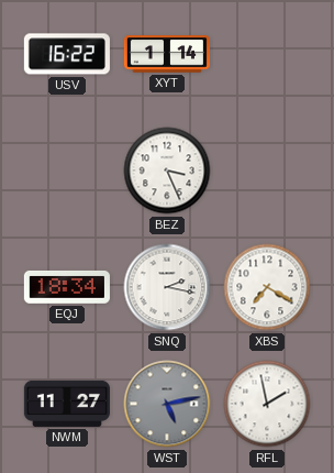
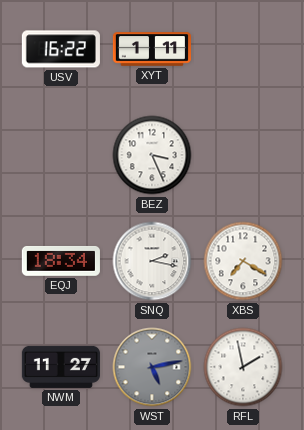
XYT: 1:14 -> 1:11 (152, 49)
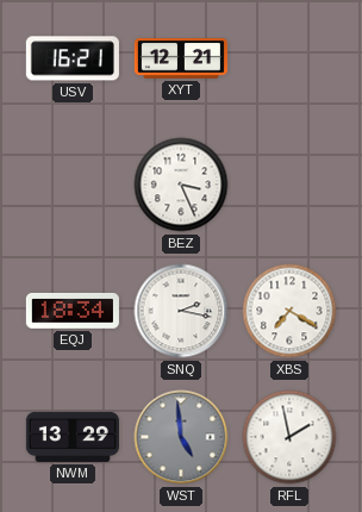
USV: 16:22 -> 16:21 (73, 58)
XYT: 1:11 -> 12:21 (181, 58)
NWM: 11:27 -> 13:29 (73, 437)
WST: 5:13 -> 4:59 (181, 437)
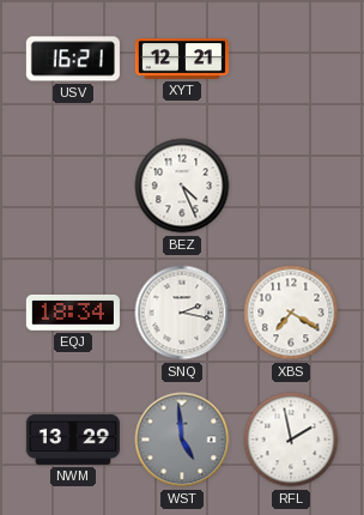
BEZ: 3:26 -> 4:26 (182, 186)
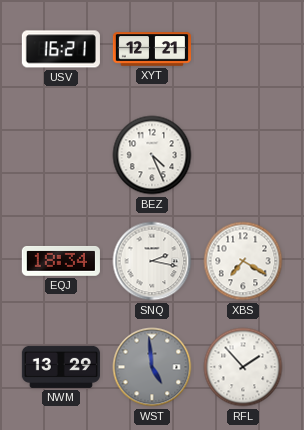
RFL: 1:58 -> 1:53 (243, 367)
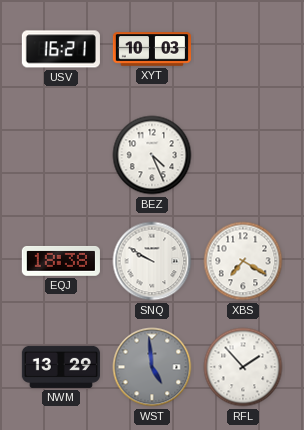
XYT: 12:21 -> 10:03 (152, 49)
EQJ: 18:34 -> 18:38 (61, 261)
SNQ: 2:17 -> 9:50 (152, 261)
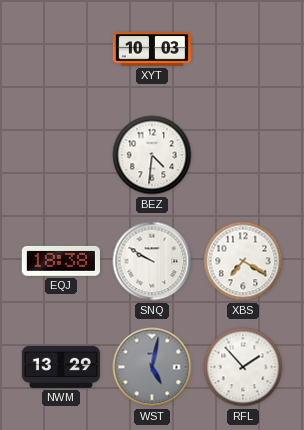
USV: 16:21 -> none (61, 49)
BEZ: 4:26 -> 4:31 (152, 155)
WST: 4:59 -> 5:02 (152, 367)
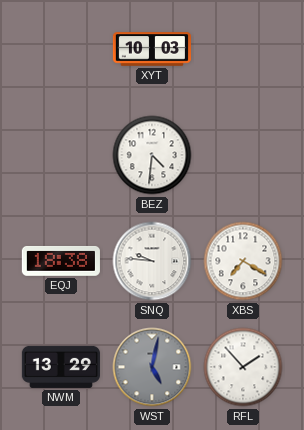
SNQ: 9:50 -> 9:46 (152, 261)
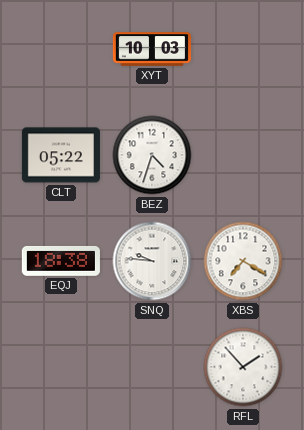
CLT: none -> 05:22 (61, 155)
BEZ: 4:31 -> 4:33 (152, 155)
NWM: 13:29 -> none (61, 367)
WST: 5:02 -> none (152, 367)
